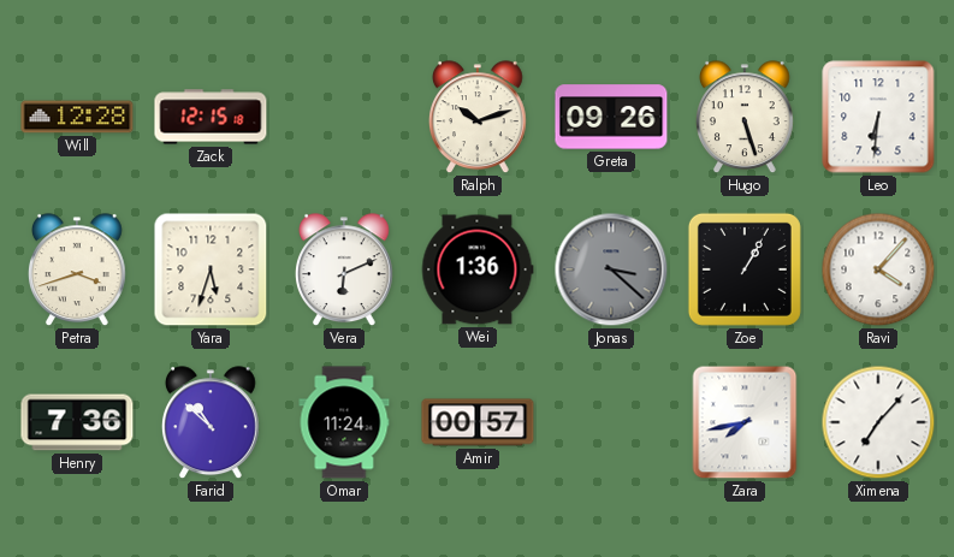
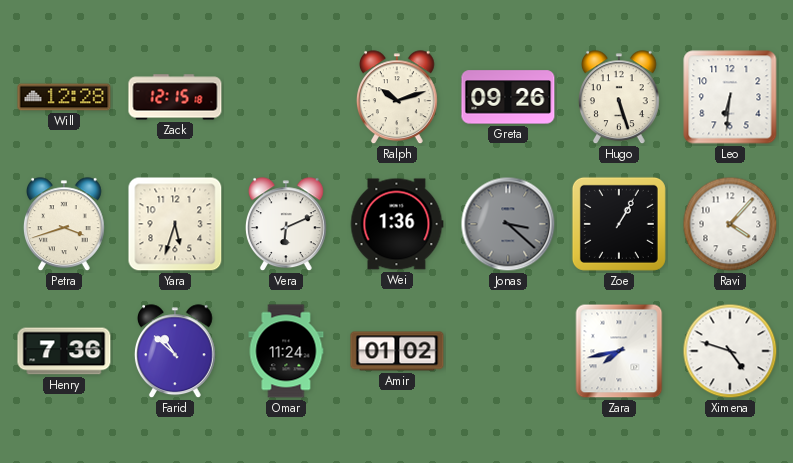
Amir: 00:57 -> 01:02 (397, 351)
Ximena: 7:07 -> 4:48 (730, 351)
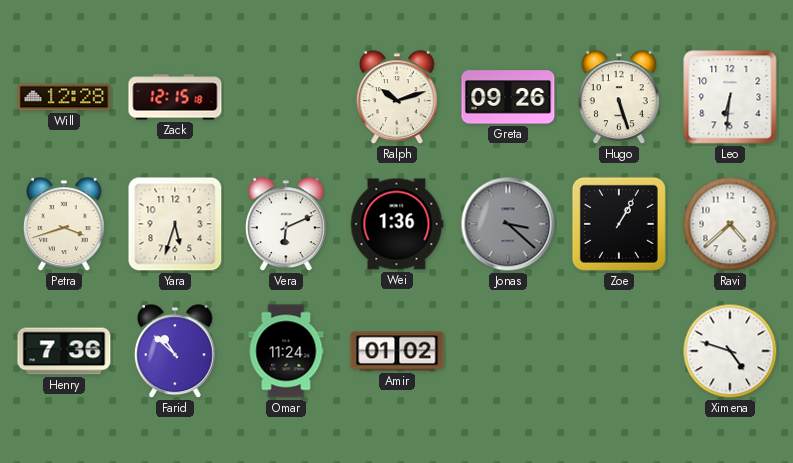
Ravi: 4:07 -> 4:38 (730, 224)
Zara: 7:43 -> none (619, 351)
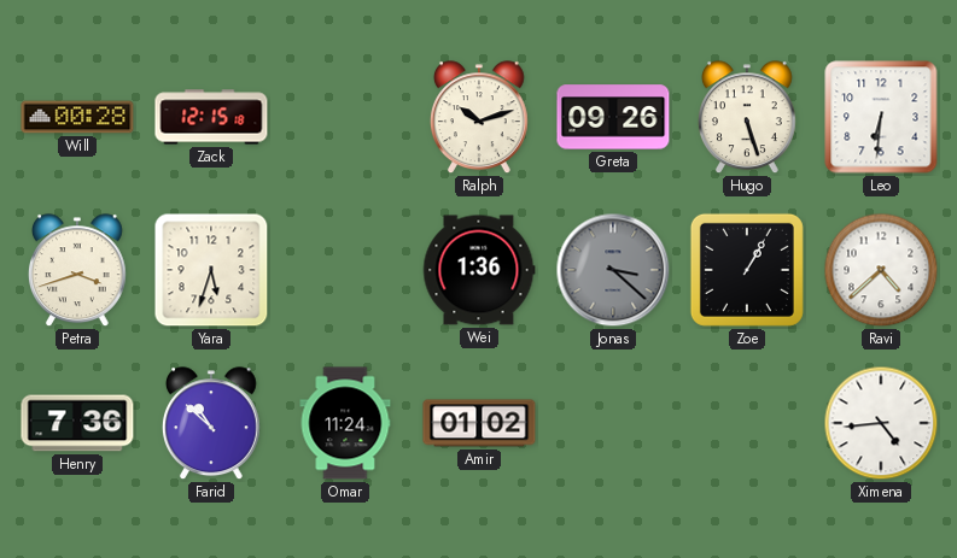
Will: 12:28 -> 00:28 (77, 117)
Vera: 6:11 -> none (286, 225)
Ximena: 4:48 -> 4:44 (881, 423)
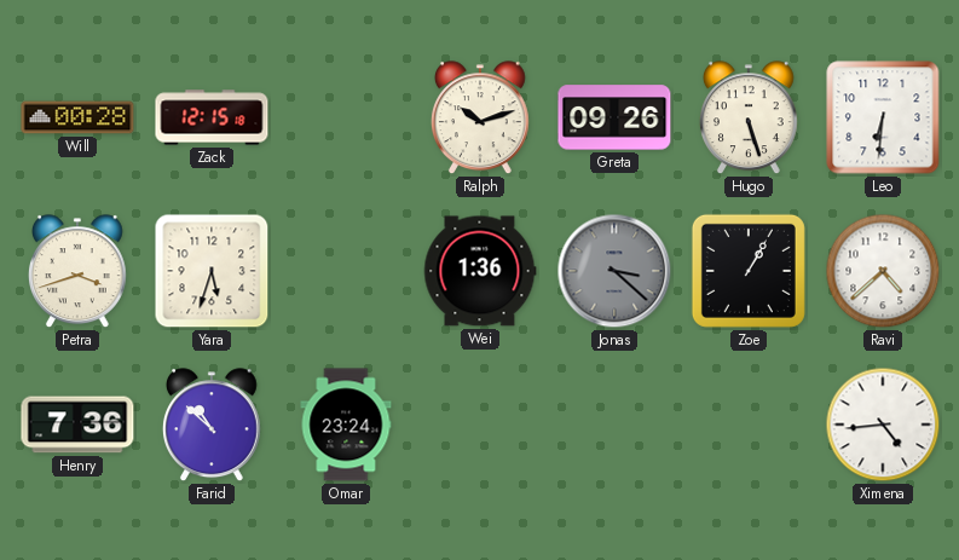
Omar: 11:24 -> 23:24 (346, 425)
Amir: 01:02 -> none (479, 423)
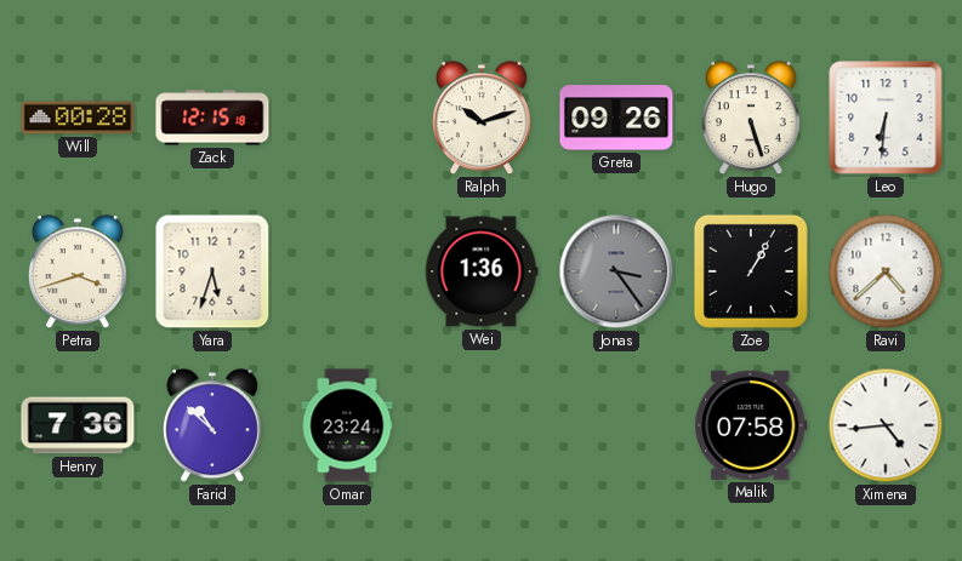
Jonas: 3:22 -> 3:24 (616, 271)
Malik: none -> 07:58 (751, 425)
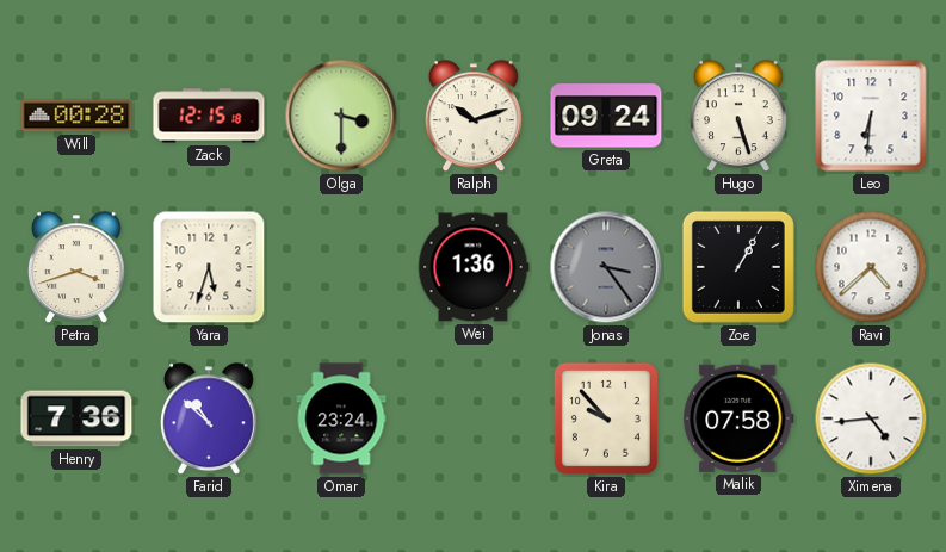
Olga: none -> 3:30 (341, 116)
Greta: 09:26 -> 09:24 (606, 116)
Kira: none -> 9:53 (606, 418)
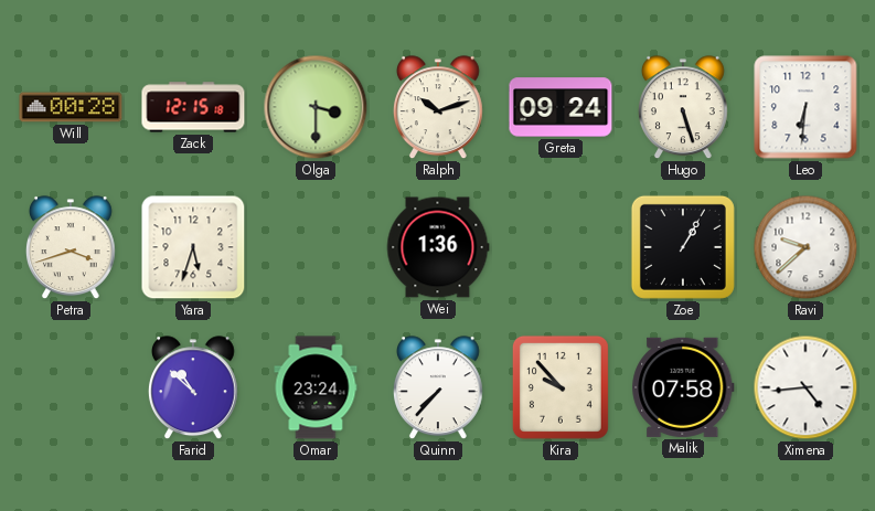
Jonas: 3:24 -> none (606, 267)
Ravi: 4:38 -> 9:38 (805, 247)
Henry: 7:36 -> none (76, 418)
Quinn: none -> 7:37 (438, 388)
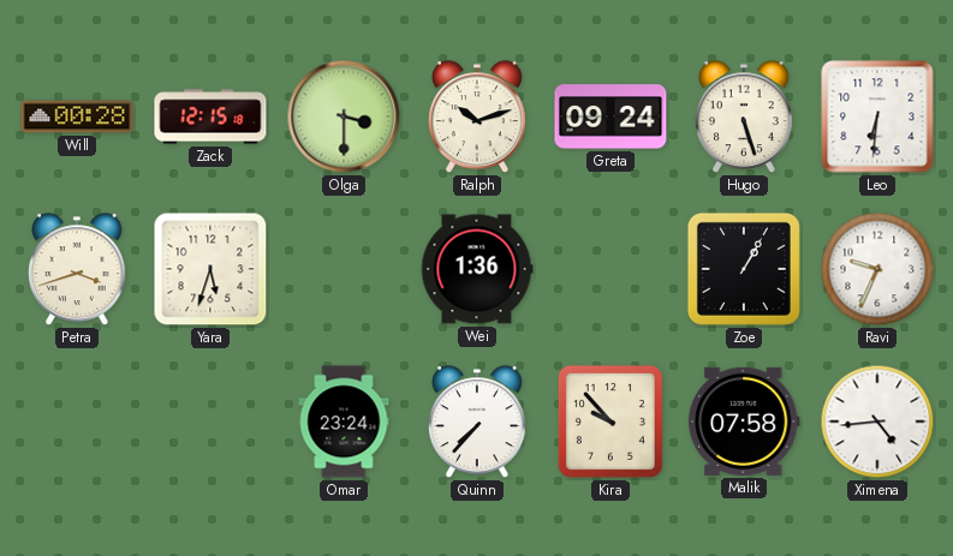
Ravi: 9:38 -> 9:34 (877, 269)
Farid: 10:52 -> none (193, 388)
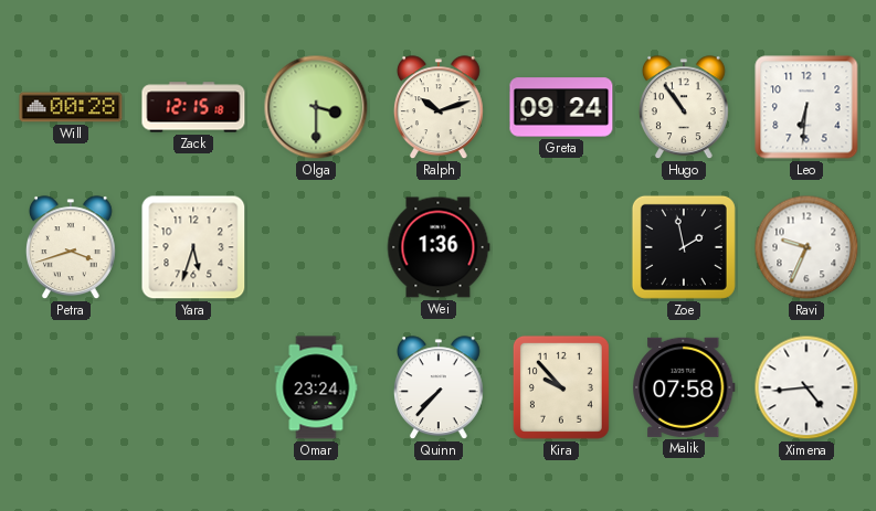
Hugo: 5:27 -> 10:54 (684, 108)
Zoe: 1:05 -> 1:58 (684, 247)
